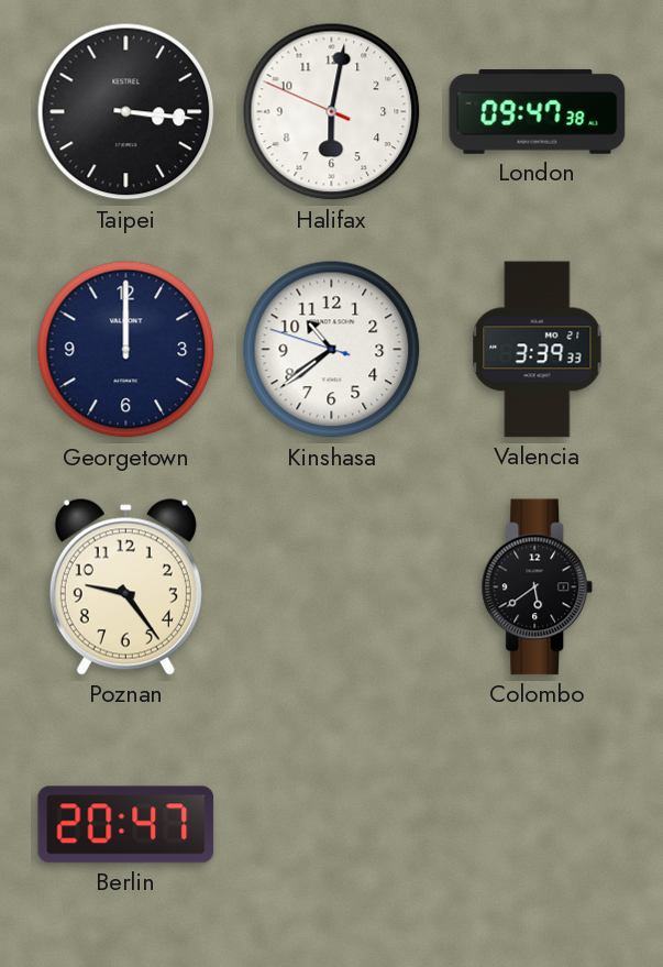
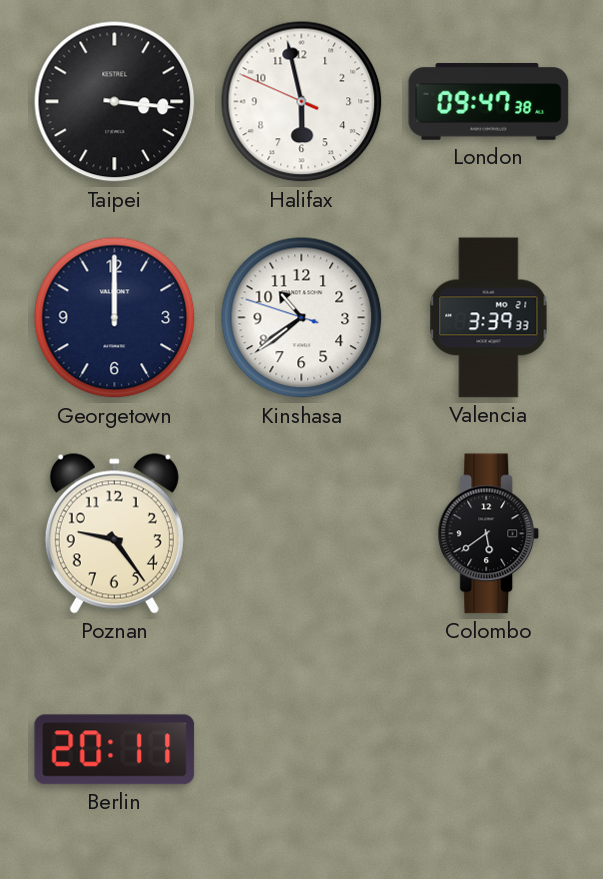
Halifax: 6:01 -> 5:57 (302, 102)
Berlin: 20:47 -> 20:11 (115, 750)
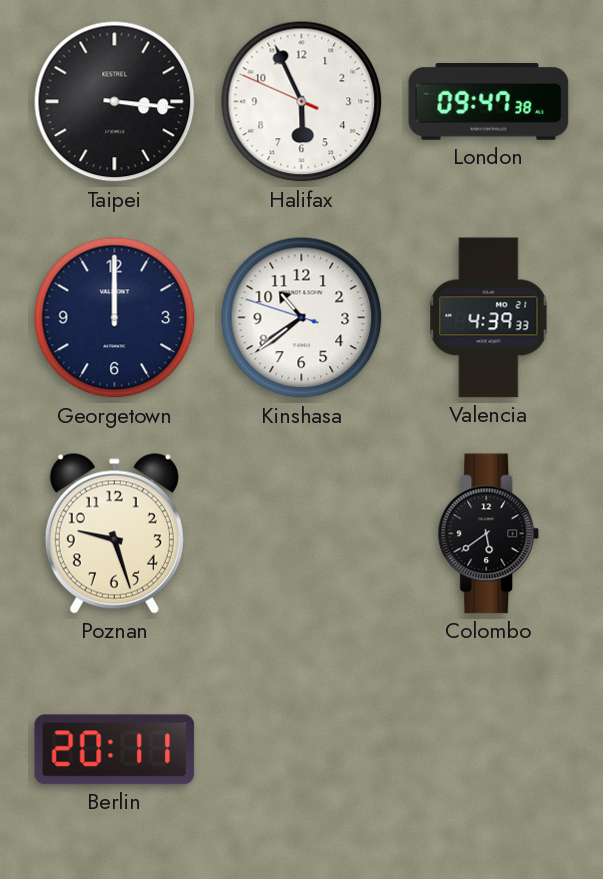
Halifax: 5:57 -> 5:55 (302, 102)
Valencia: 3:39 -> 4:39 (489, 318)
Poznan: 9:24 -> 9:27 (114, 534)
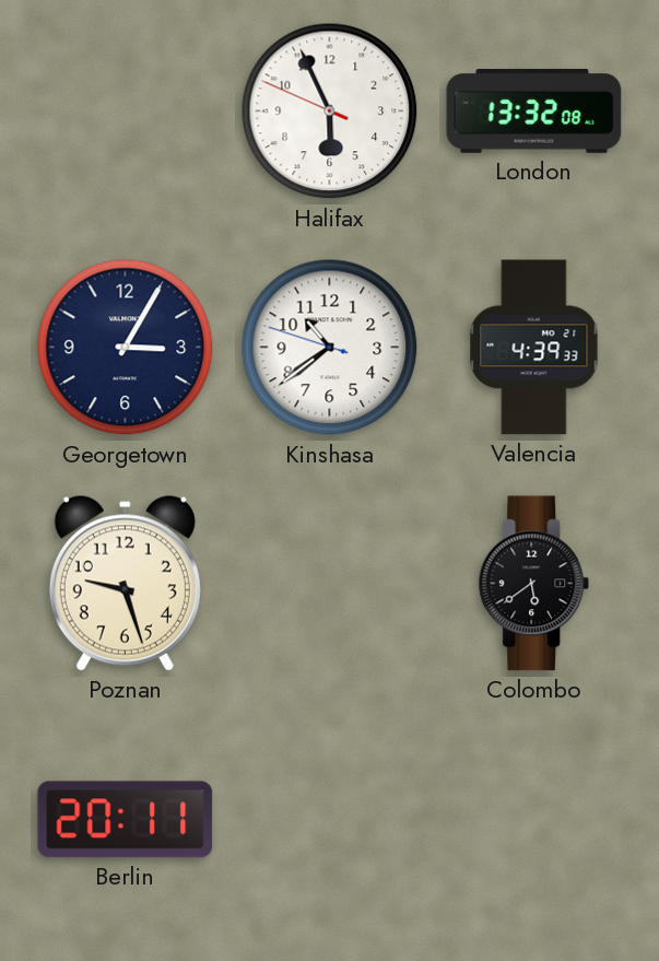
Taipei: 3:16 -> none (115, 102)
London: 09:47 -> 13:32 (534, 112)
Georgetown: 12:00 -> 3:05 (126, 348)
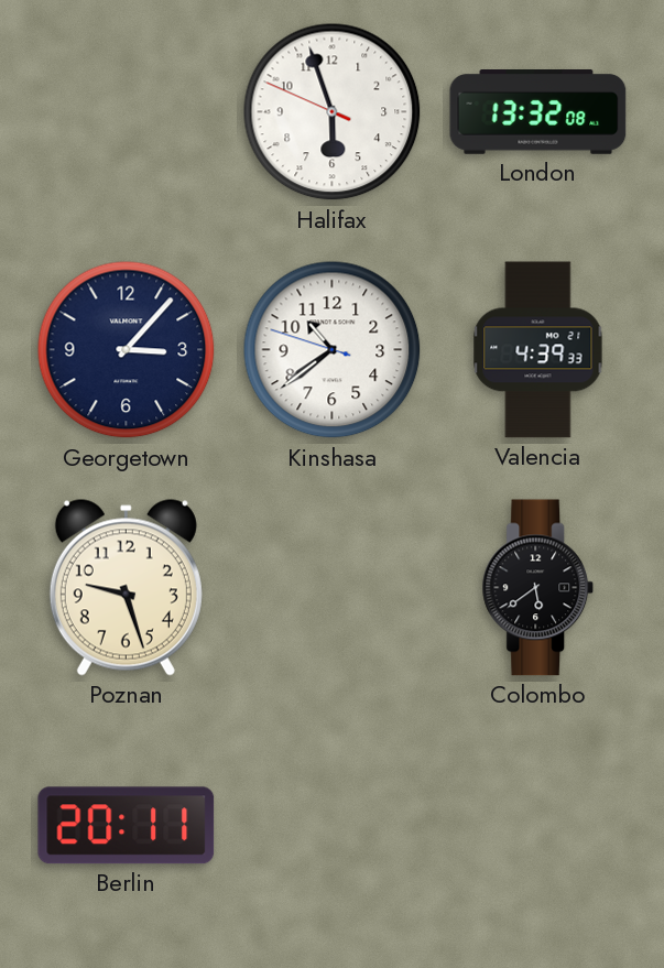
Halifax: 5:55 -> 5:56 (333, 112)
Georgetown: 3:05 -> 3:07 (127, 350)
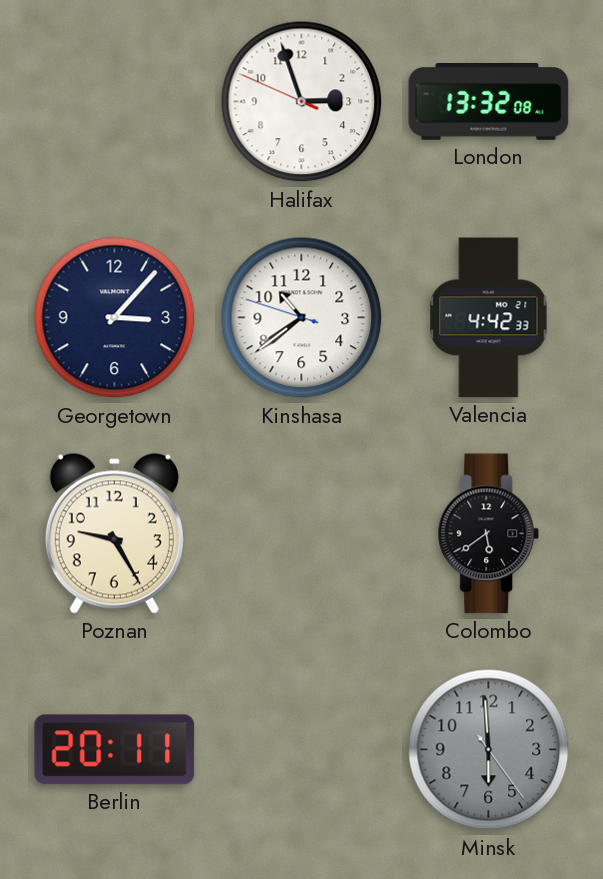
Halifax: 5:56 -> 2:56 (302, 102)
Valencia: 4:39 -> 4:42 (489, 318)
Poznan: 9:27 -> 9:25 (114, 534)
Minsk: none -> 5:59 (489, 750)
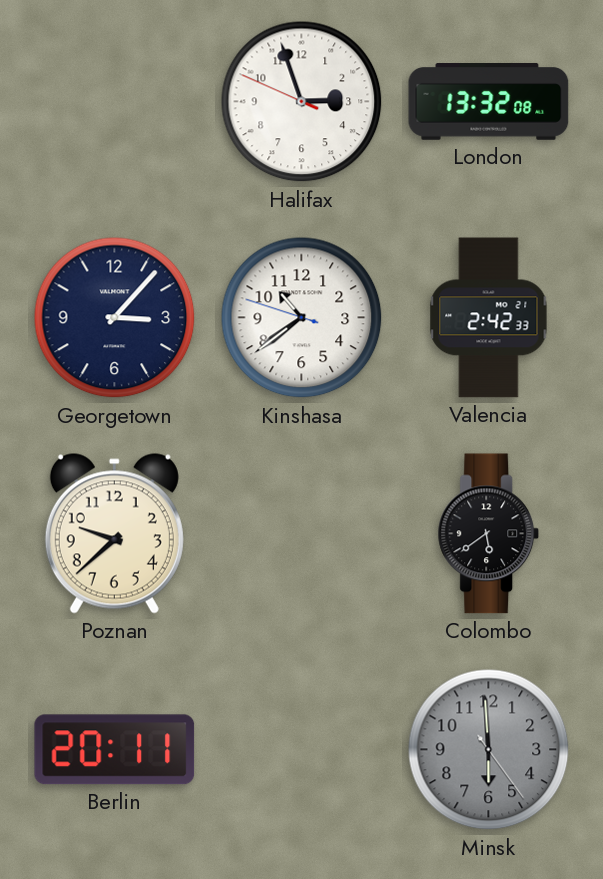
Valencia: 4:42 -> 2:42 (489, 318)
Poznan: 9:25 -> 9:38 (114, 534)
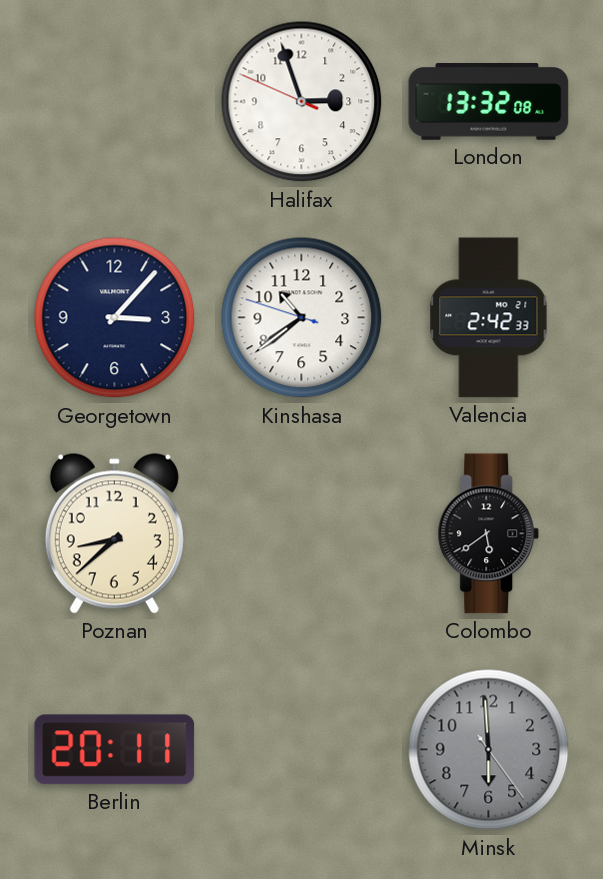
Poznan: 9:38 -> 8:38 (114, 534)
